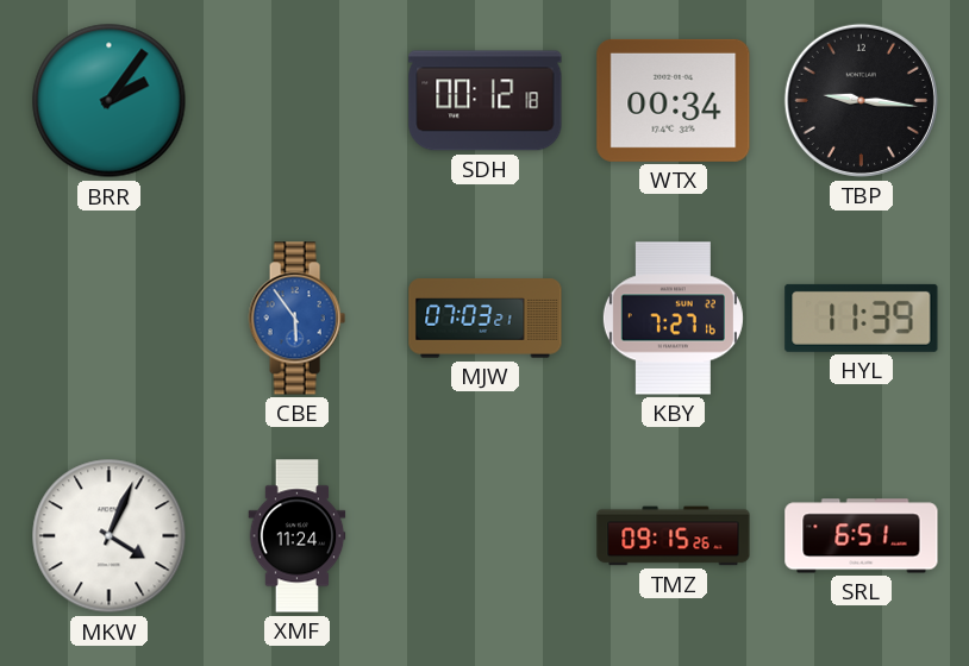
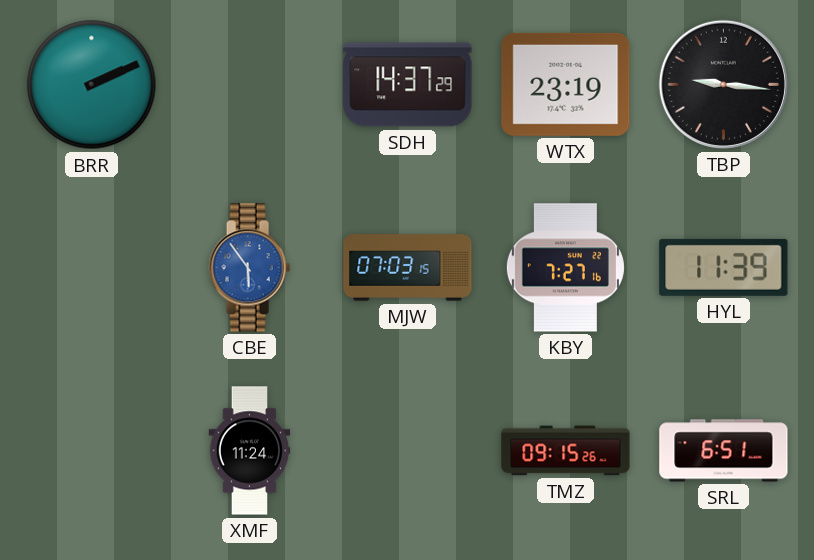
BRR: 2:06 -> 2:11 (92, 85)
SDH: 00:12 -> 14:37 (408, 85)
WTX: 00:34 -> 23:19 (566, 84)
MJW: 07:03:21 -> 07:03:15 (408, 268)
MKW: 4:04 -> none (110, 536)
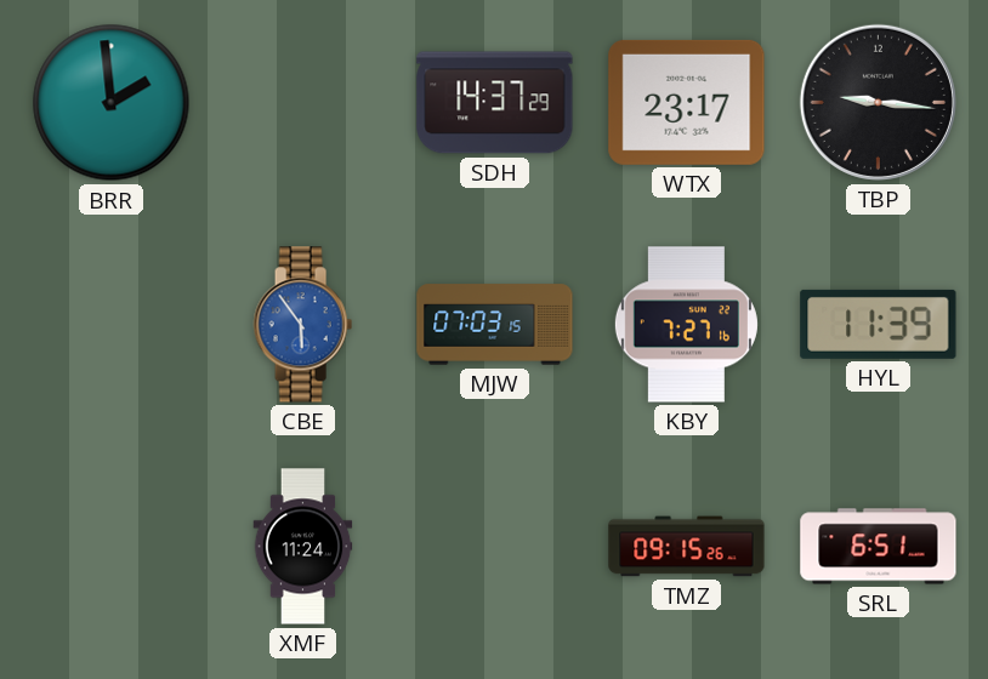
BRR: 2:11 -> 1:59 (112, 103)
WTX: 23:19 -> 23:17 (687, 102)
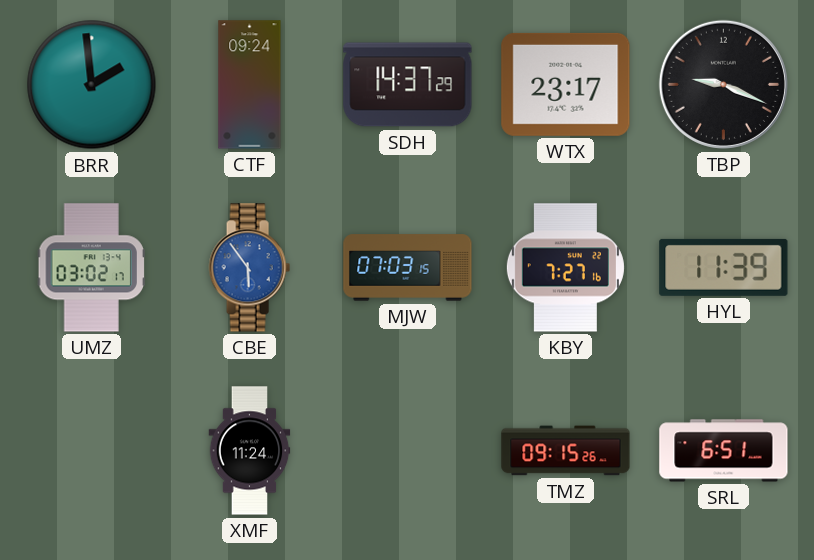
CTF: none -> 09:24 (250, 85)
TBP: 9:16 -> 9:19 (723, 84)
UMZ: none -> 03:02 (91, 268)
